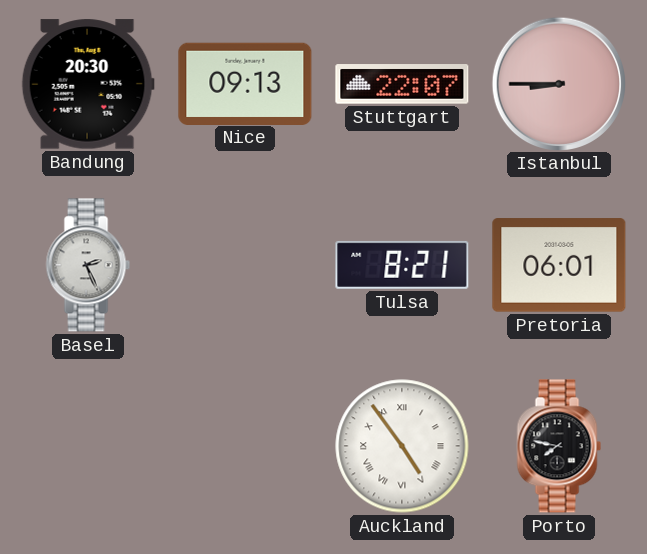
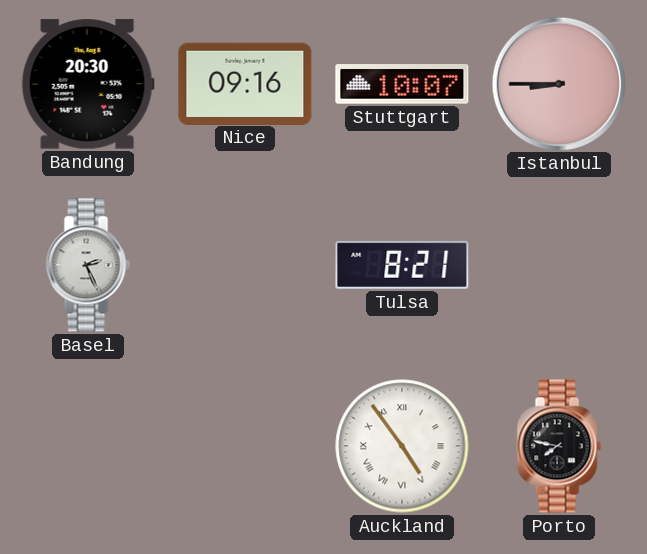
Nice: 09:13 -> 09:16 (245, 83)
Stuttgart: 22:07 -> 10:07 (402, 84)
Pretoria: 06:01 -> none (559, 265)
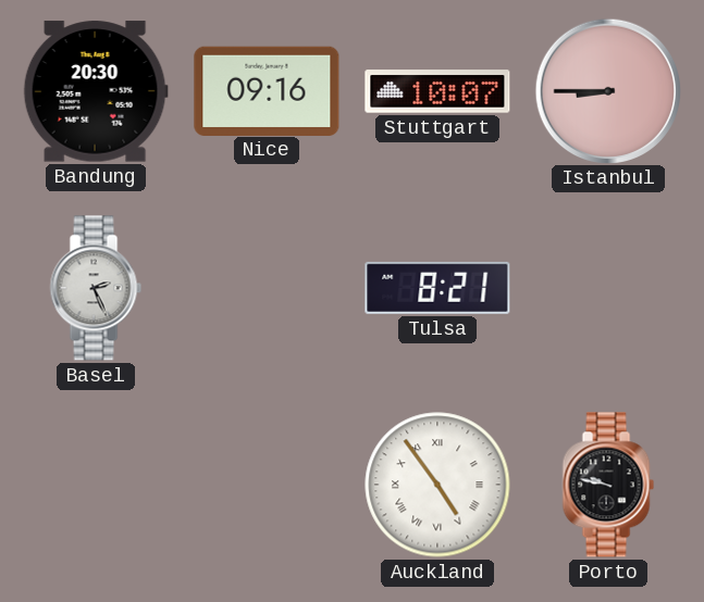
Porto: 7:47 -> 9:47 (608, 485)
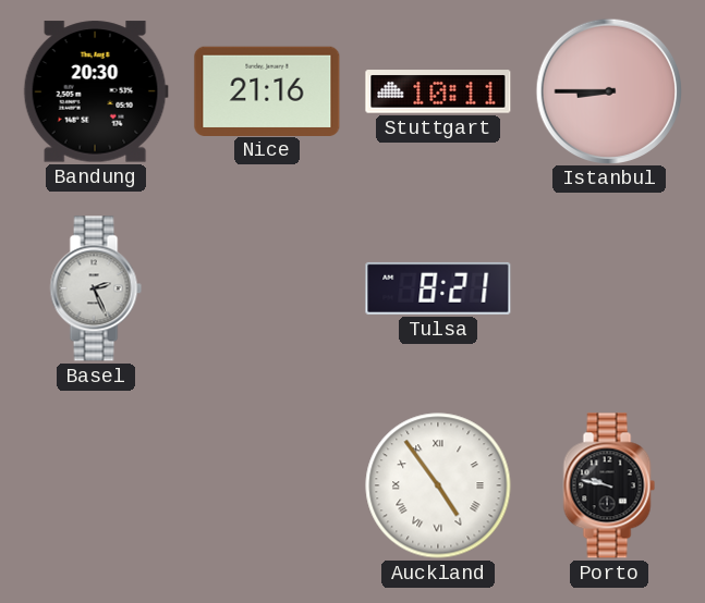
Nice: 09:16 -> 21:16 (267, 90)
Stuttgart: 10:07 -> 10:11 (438, 91)
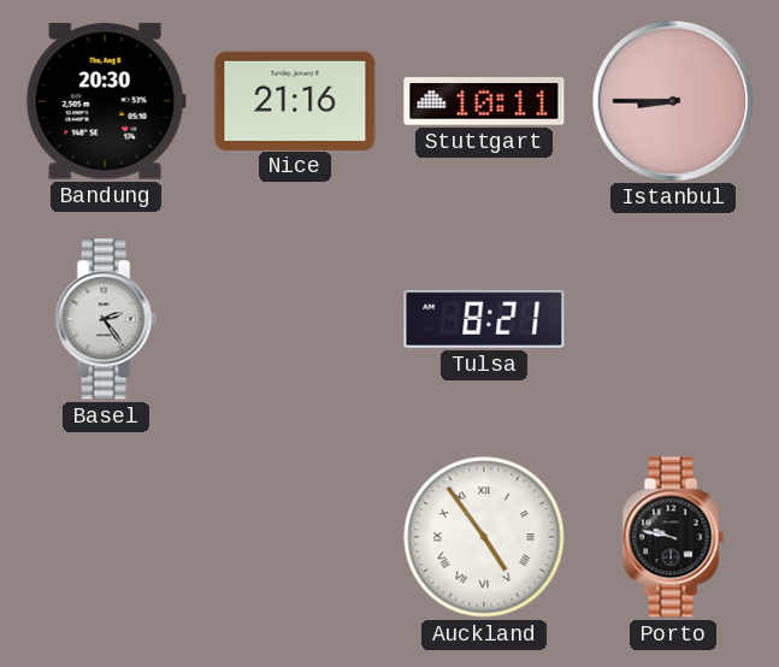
Basel: 2:26 -> 2:24 (106, 319)
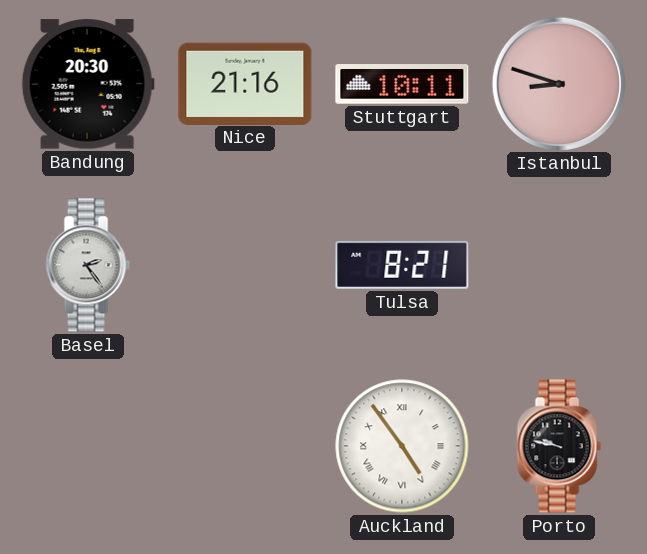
Istanbul: 8:45 -> 8:48 (558, 83)
